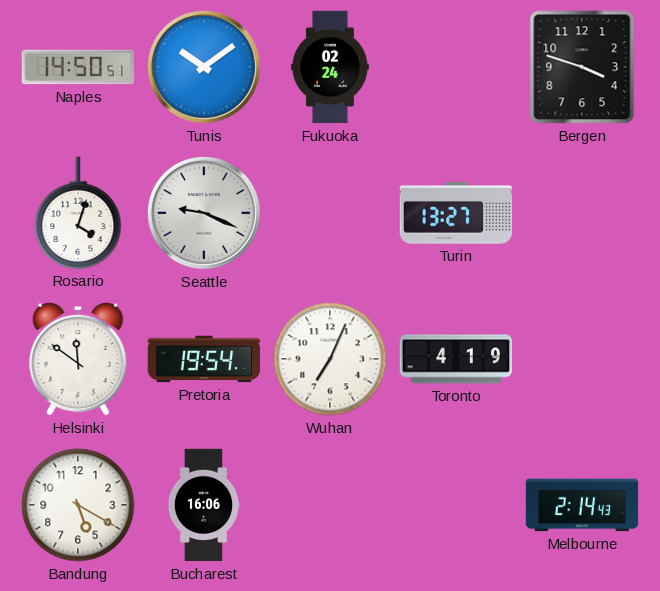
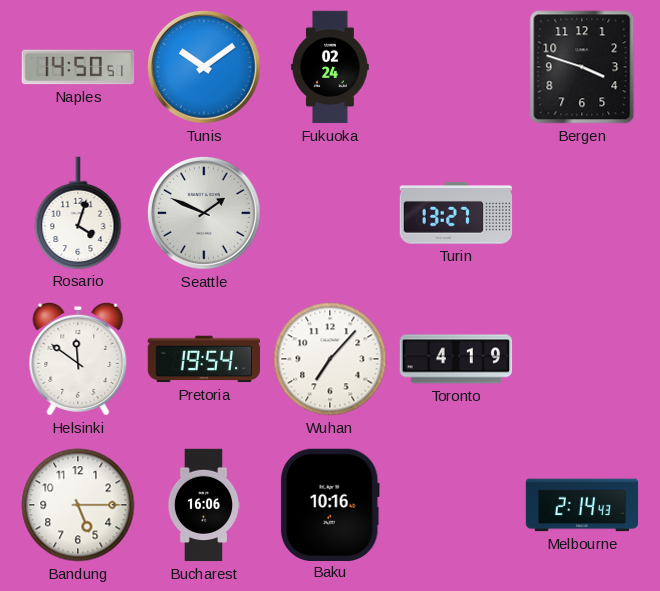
Seattle: 9:19 -> 1:49 (204, 213)
Wuhan: 7:04 -> 7:07 (330, 359)
Bandung: 5:20 -> 5:15 (78, 505)
Baku: none -> 10:16 (330, 504)
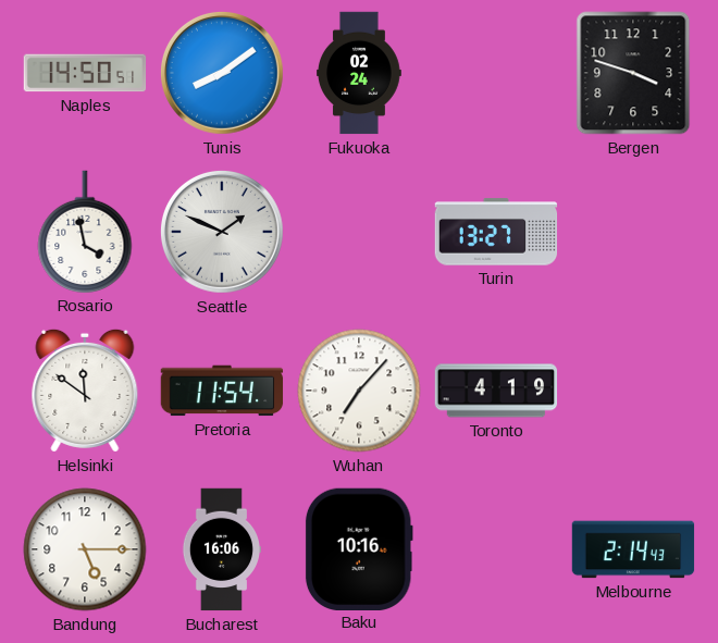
Tunis: 10:09 -> 8:09 (222, 73)
Rosario: 4:03 -> 3:58 (85, 232)
Pretoria: 19:54 -> 11:54 (222, 391)
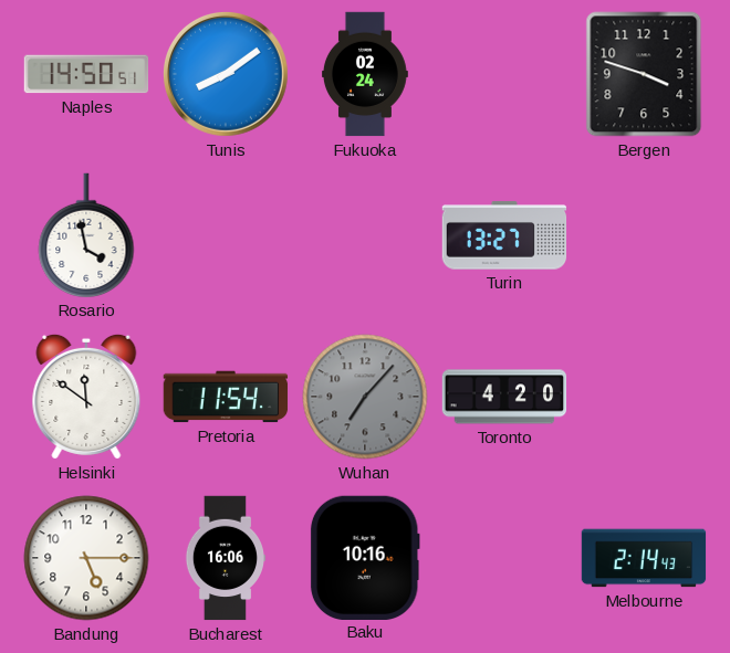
Seattle: 1:49 -> none (222, 232)
Wuhan dial: white -> grey (365, 397)
Toronto: 4:19 -> 4:20 (504, 397)
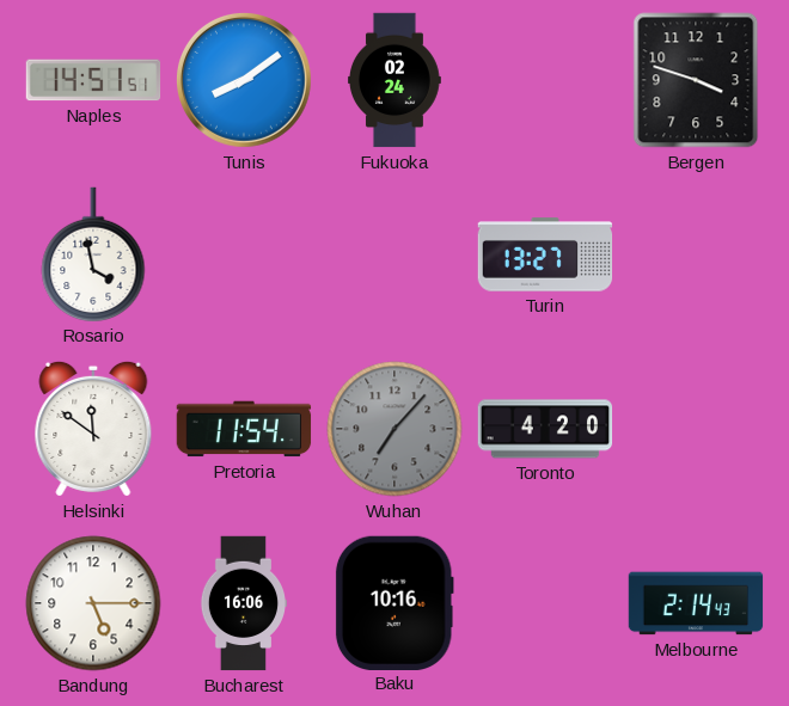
Naples: 14:50 -> 14:51 (93, 80)
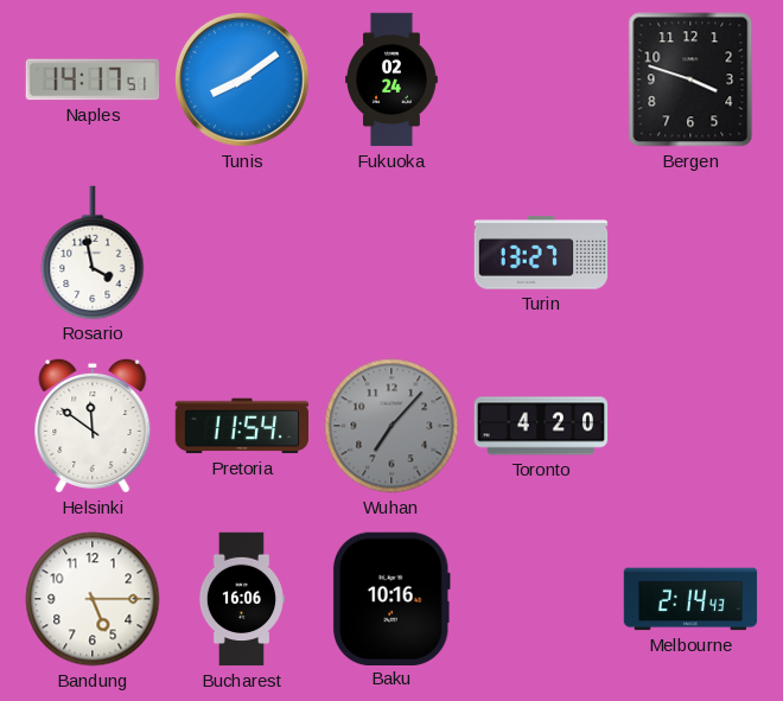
Naples: 14:51 -> 14:17 (93, 79)
